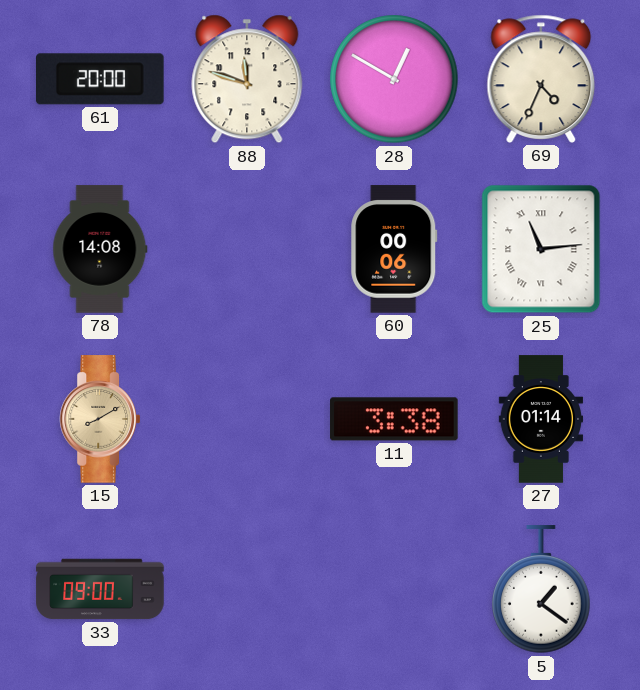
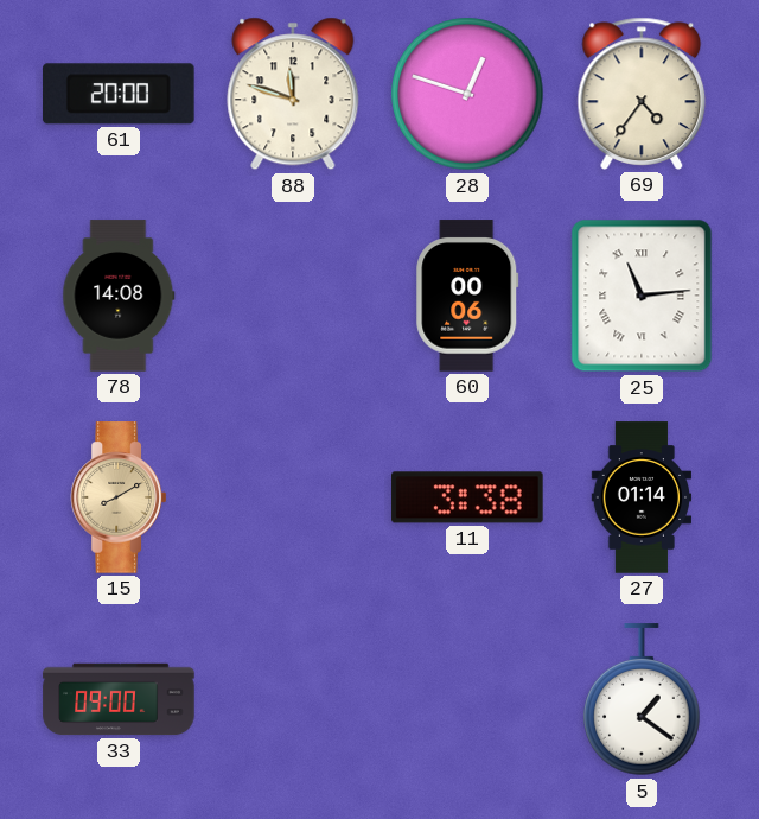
28: 12:50 -> 12:48 (467, 94)
69: 4:34 -> 4:36 (642, 94)
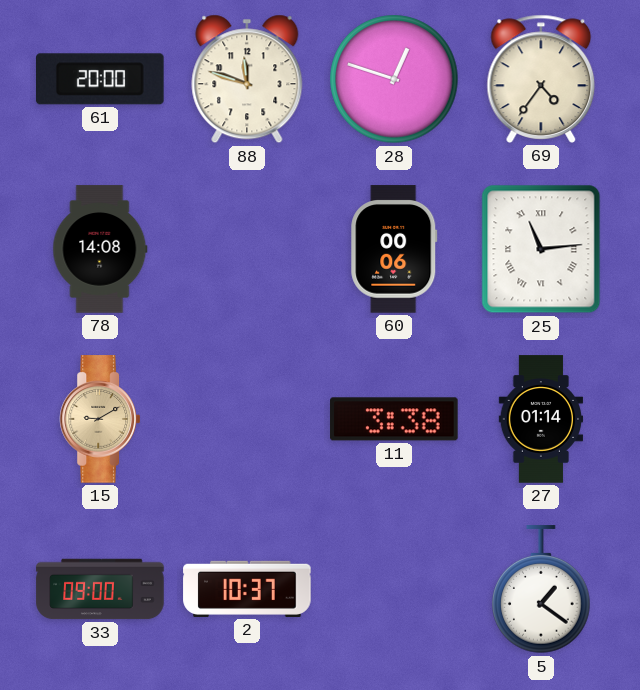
15: 8:10 -> 9:10 (99, 419)
2: none -> 10:37 (247, 589)
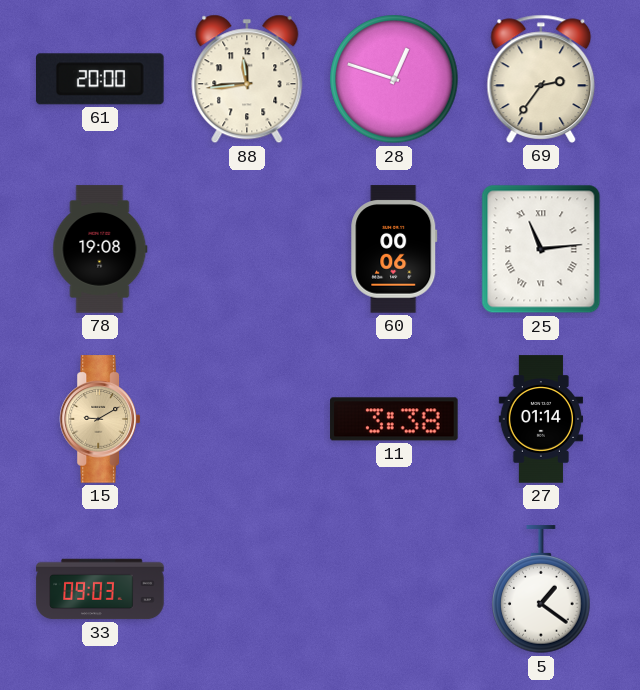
88: 11:48 -> 11:44 (247, 79)
69: 4:36 -> 2:36 (541, 79)
78: 14:08 -> 19:08 (100, 249)
33: 09:00 -> 09:03 (100, 589)
2: 10:37 -> none (247, 589)
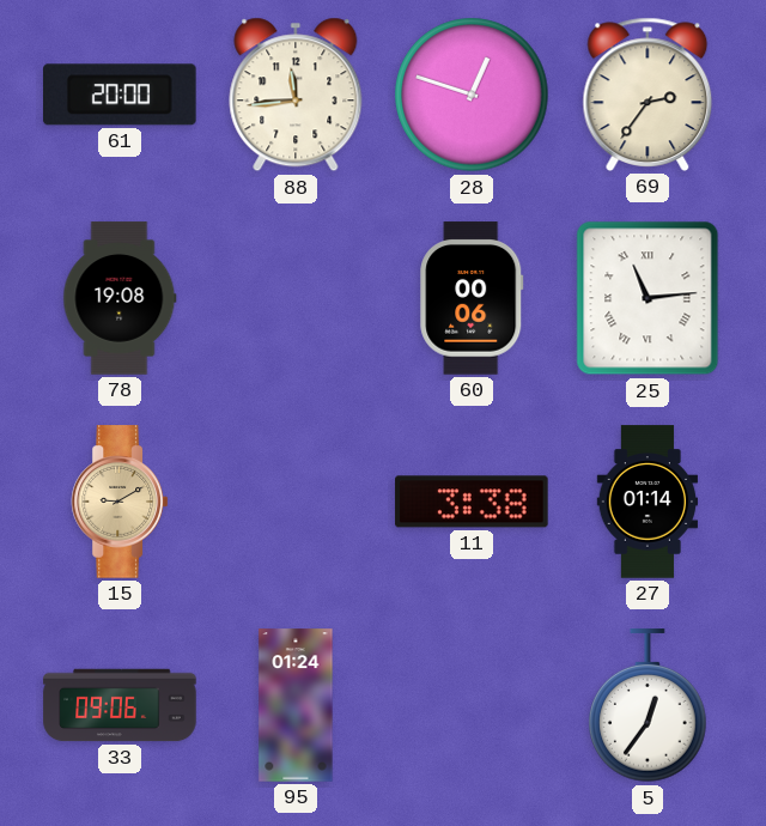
33: 09:03 -> 09:06 (120, 705)
95: none -> 01:24 (296, 705)
5: 1:21 -> 12:36 (648, 706)
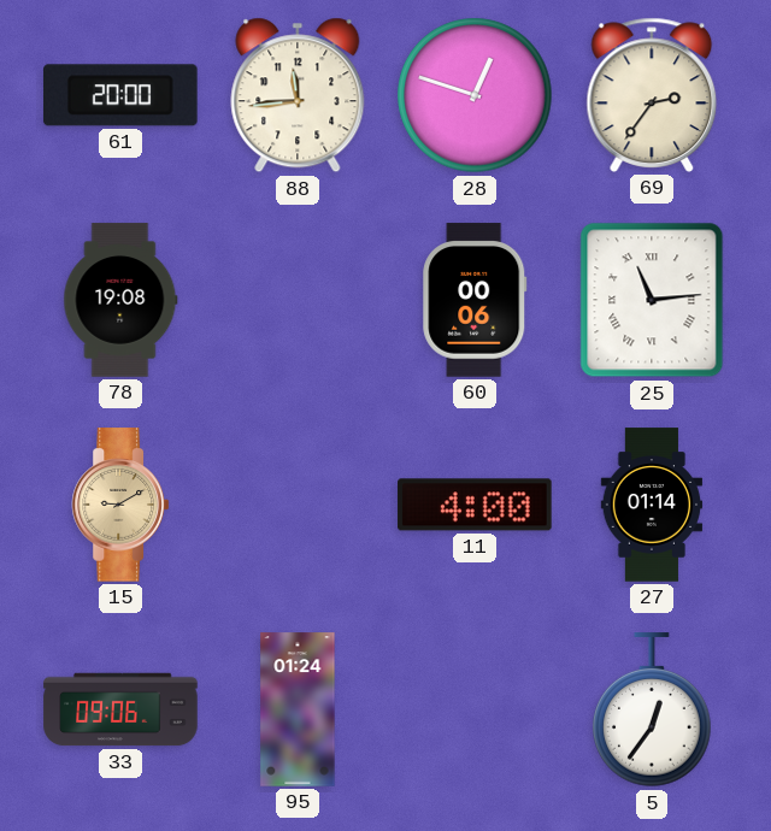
11: 3:38 -> 4:00 (475, 505)
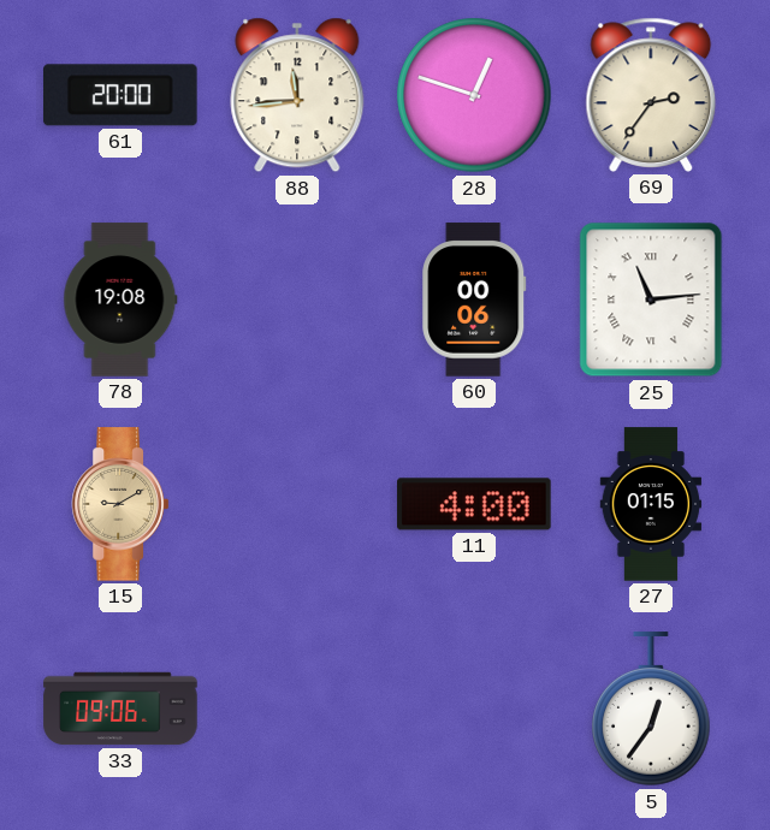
27: 01:14 -> 01:15 (651, 504)
95: 01:24 -> none (298, 709)
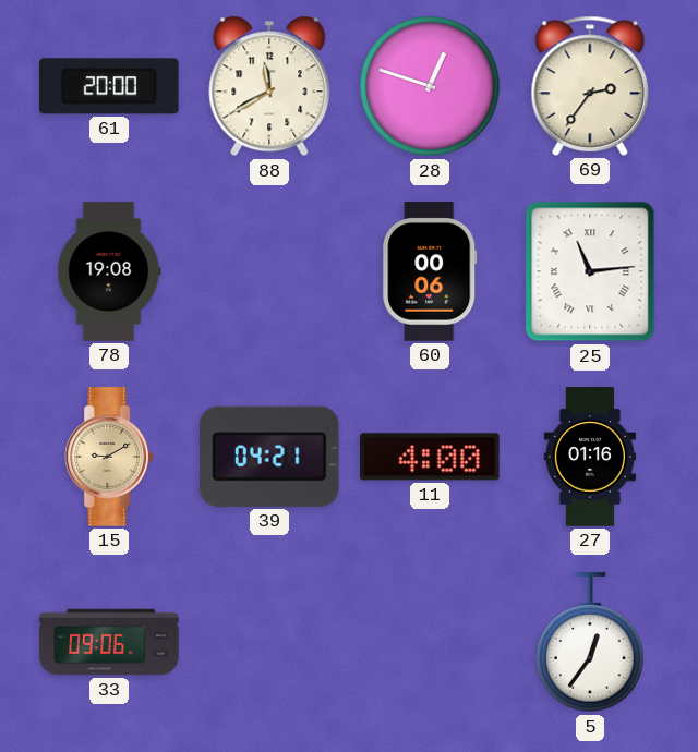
88: 11:44 -> 11:40 (269, 86)
39: none -> 04:21 (269, 457)
27: 01:15 -> 01:16 (590, 457)
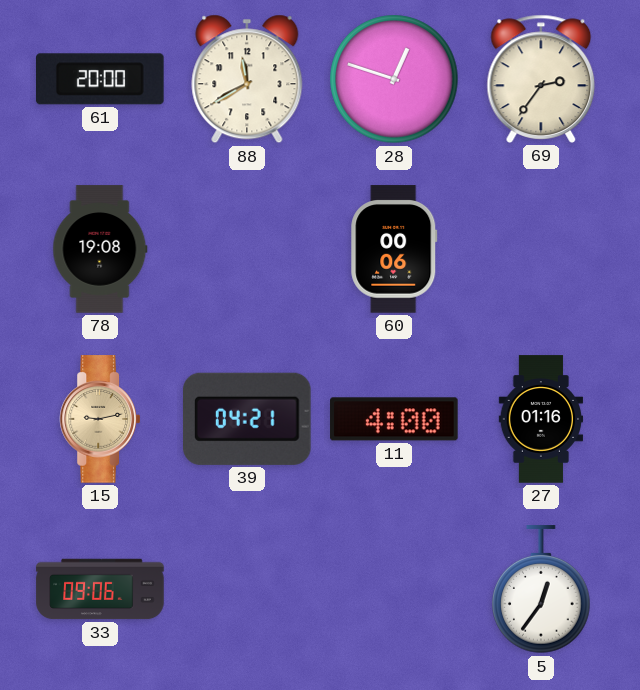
25: 11:14 -> none (590, 271)
15: 9:10 -> 9:13 (99, 419)
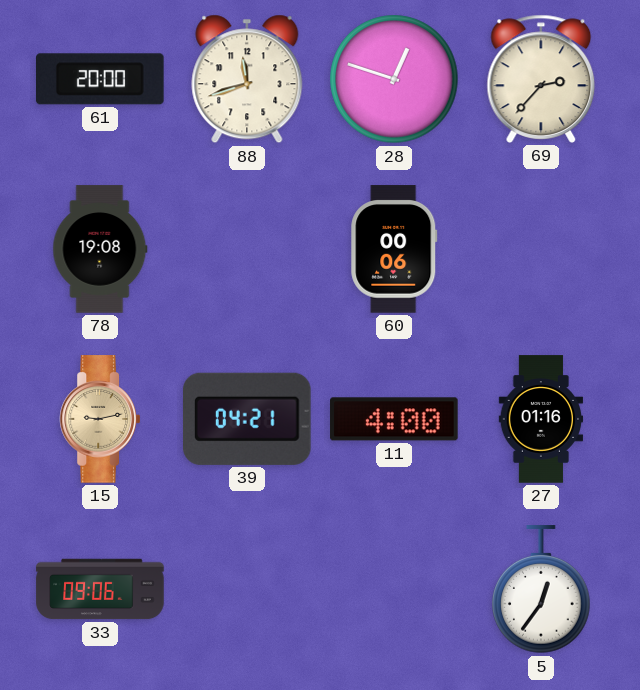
88: 11:40 -> 11:42 (247, 79)
69: 2:36 -> 2:37 (541, 79)
